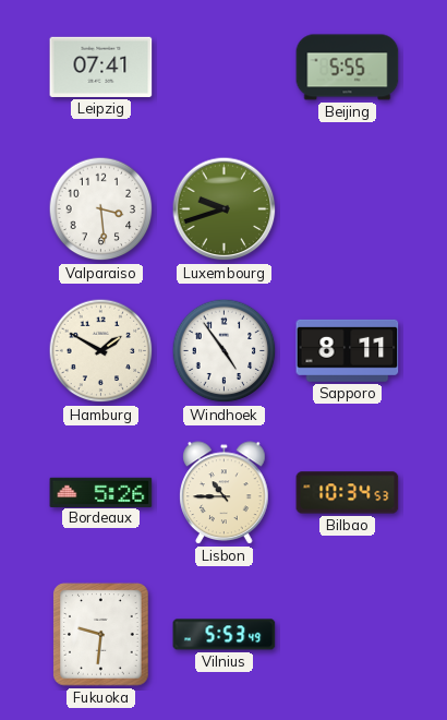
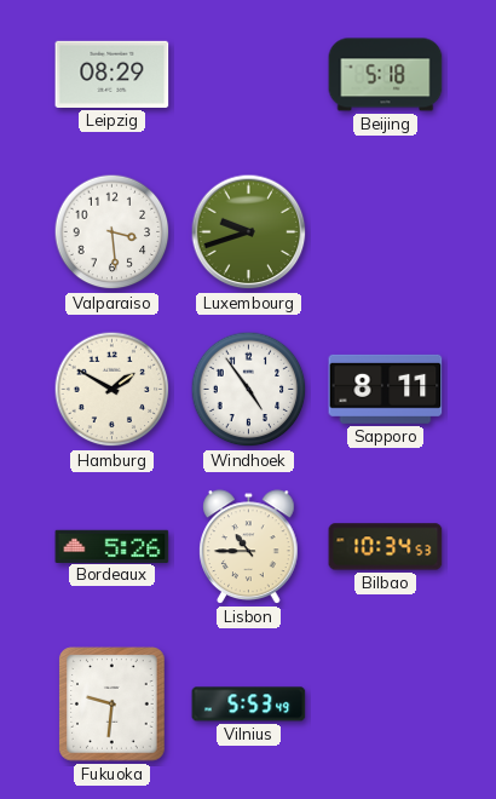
Leipzig: 07:41 -> 08:29 (113, 74)
Beijing: 5:55 -> 5:18 (386, 75)
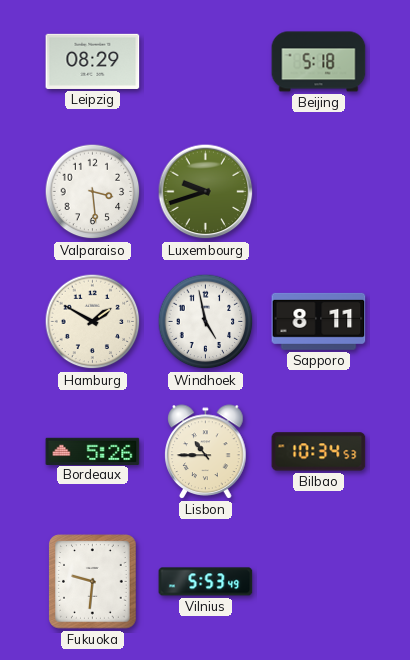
Windhoek: 4:54 -> 4:58 (206, 322)
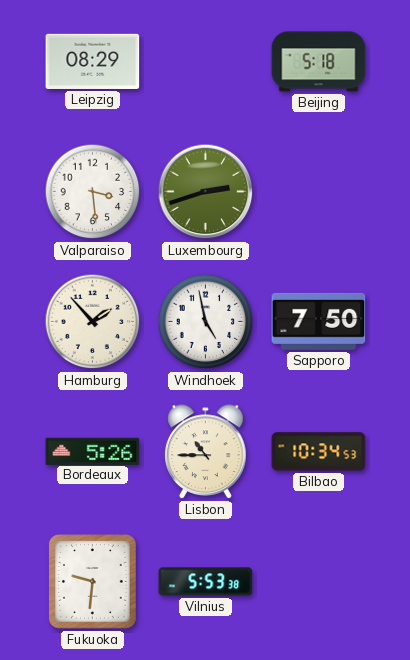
Luxembourg: 9:42 -> 2:42 (206, 192)
Hamburg: 1:50 -> 1:53 (93, 322)
Sapporo: 8:11 -> 7:50 (319, 321)
Vilnius: 5:53:49 -> 5:53:38 (206, 582)
